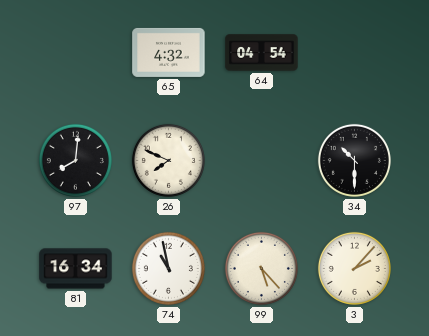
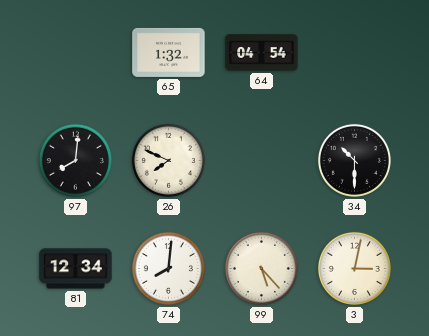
65: 4:32 -> 1:32 (169, 52)
81: 16:34 -> 12:34 (76, 269)
74: 10:58 -> 8:01 (168, 268)
3: 2:07 -> 3:02 (354, 268)
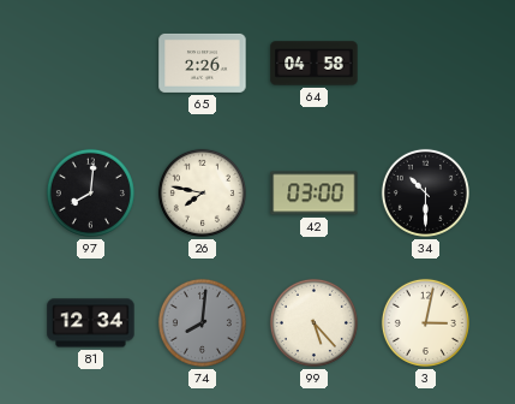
65: 1:32 -> 2:26 (203, 63)
64: 04:54 -> 04:58 (315, 64)
26: 7:49 -> 7:47 (202, 192)
42: none -> 03:00 (315, 194)
74 dial: white -> grey (202, 322)
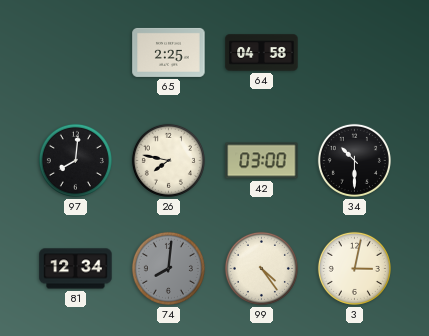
65: 2:26 -> 2:25 (169, 52)
99: 5:23 -> 4:24 (261, 268)
